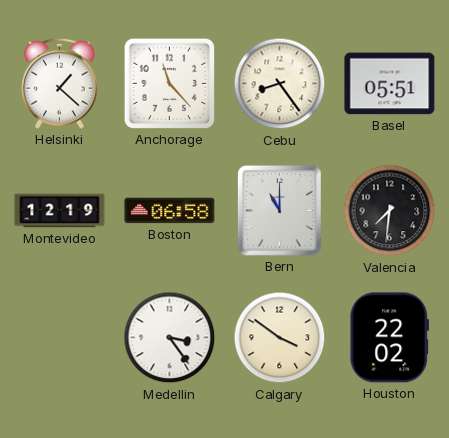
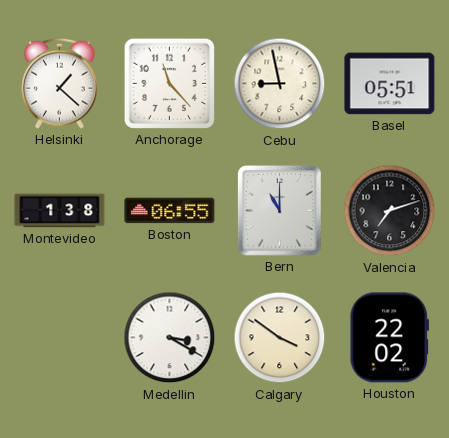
Cebu: 8:24 -> 8:58 (280, 84)
Montevideo: 12:19 -> 1:38 (60, 211)
Boston: 06:58 -> 06:55 (170, 211)
Valencia: 7:31 -> 7:12 (390, 211)
Medellin: 3:24 -> 3:20 (170, 338)
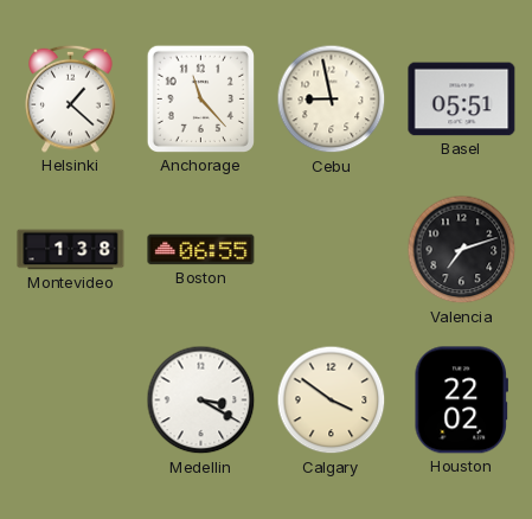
Bern: 11:00 -> none (279, 210)
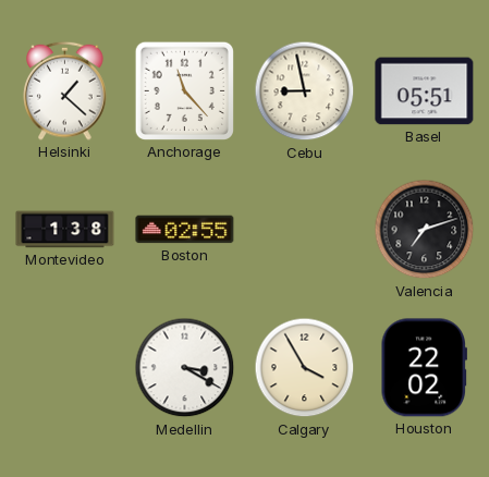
Boston: 06:55 -> 02:55 (185, 230)
Calgary: 3:51 -> 3:55 (305, 368)
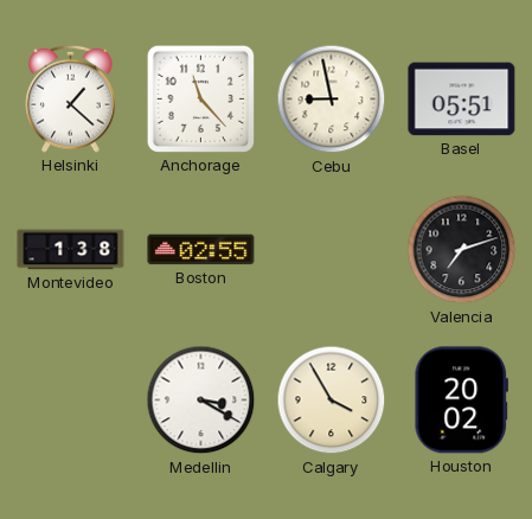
Houston: 22:02 -> 20:02 (461, 401)
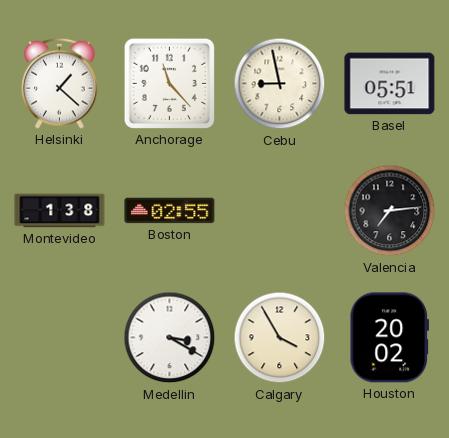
Valencia: 7:12 -> 7:14 (390, 211)
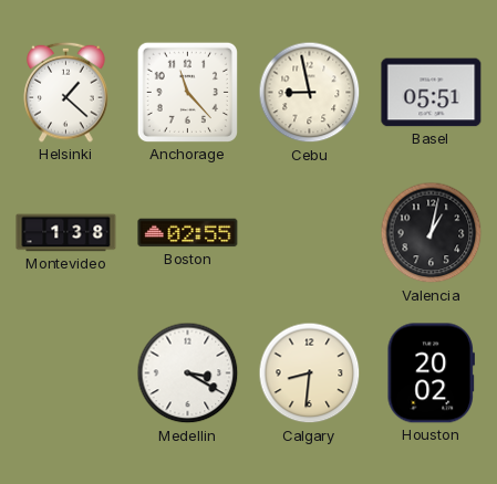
Valencia: 7:14 -> 1:02 (432, 233)
Calgary: 3:55 -> 8:31 (310, 373)
